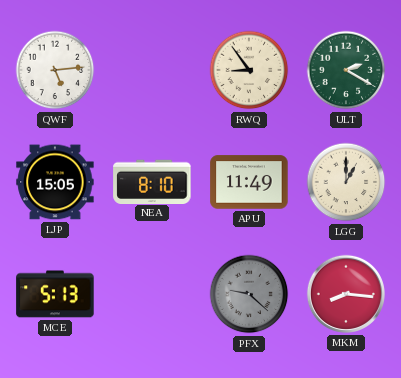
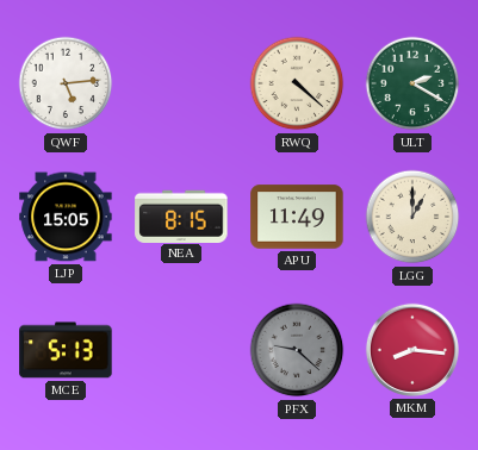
RWQ: 8:54 -> 4:22 (297, 83)
NEA: 8:10 -> 8:15 (181, 215)
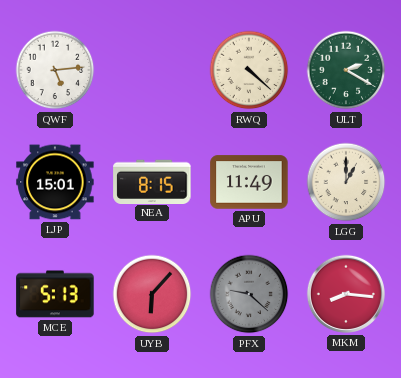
LJP: 15:05 -> 15:01 (55, 182)
UYB: none -> 6:07 (152, 294)
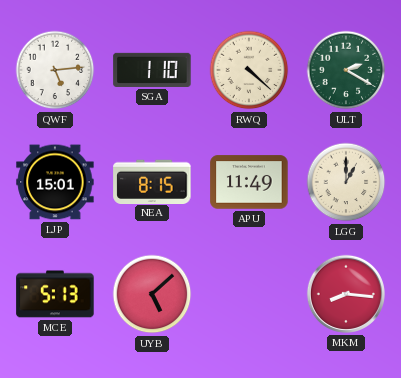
SGA: none -> 1:10 (152, 70)
UYB: 6:07 -> 5:08 (152, 294)
PFX: 9:22 -> none (249, 294)
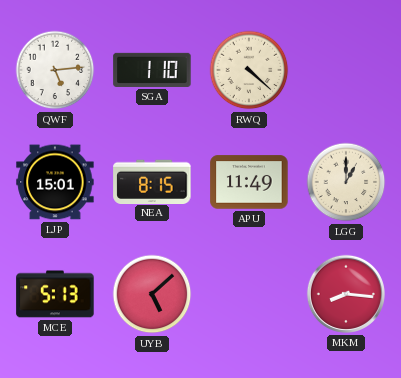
ULT: 2:20 -> none (346, 70)
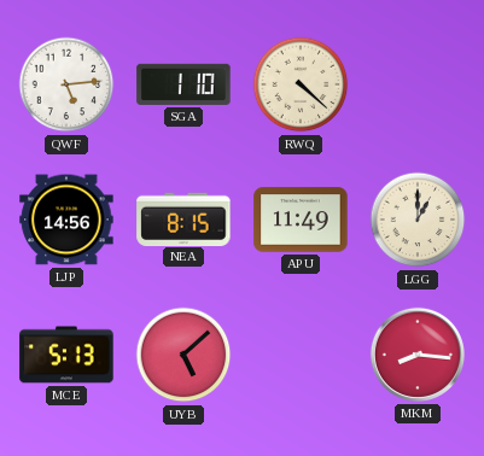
LJP: 15:01 -> 14:56 (66, 220)
